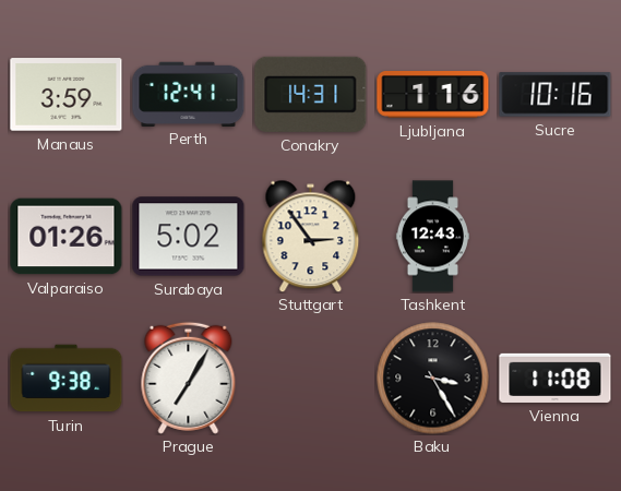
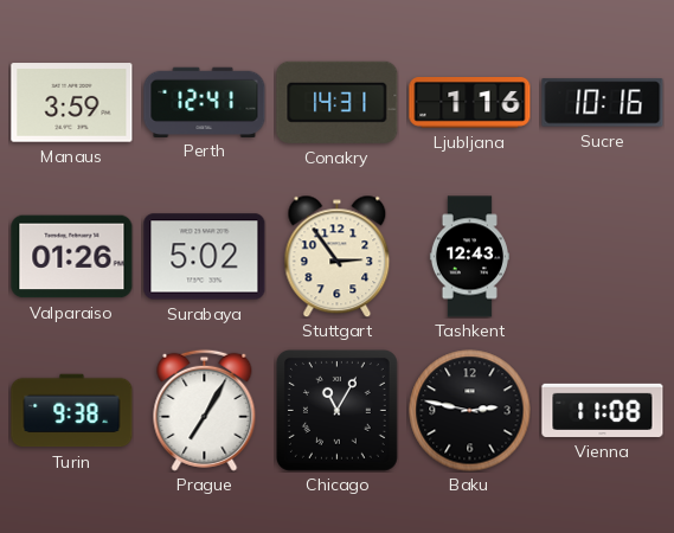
Chicago: none -> 11:05 (336, 410)
Baku: 3:25 -> 2:47 (470, 411)
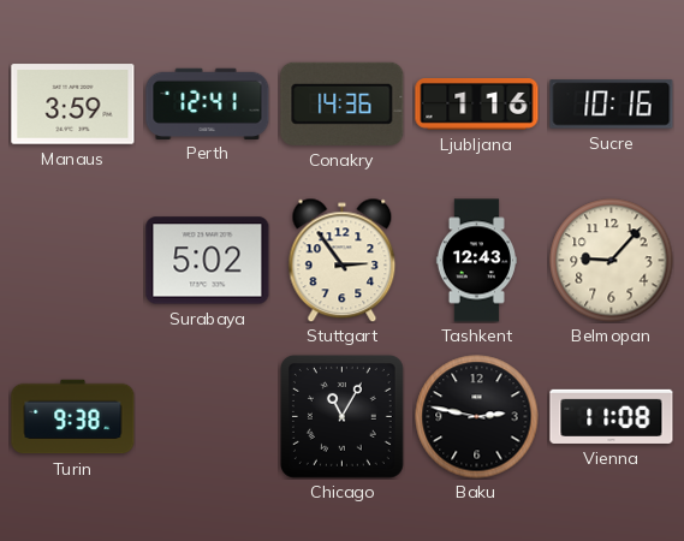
Conakry: 14:31 -> 14:36 (343, 103)
Valparaiso: 01:26 -> none (72, 257)
Belmopan: none -> 9:07 (612, 261)
Prague: 7:05 -> none (205, 410)
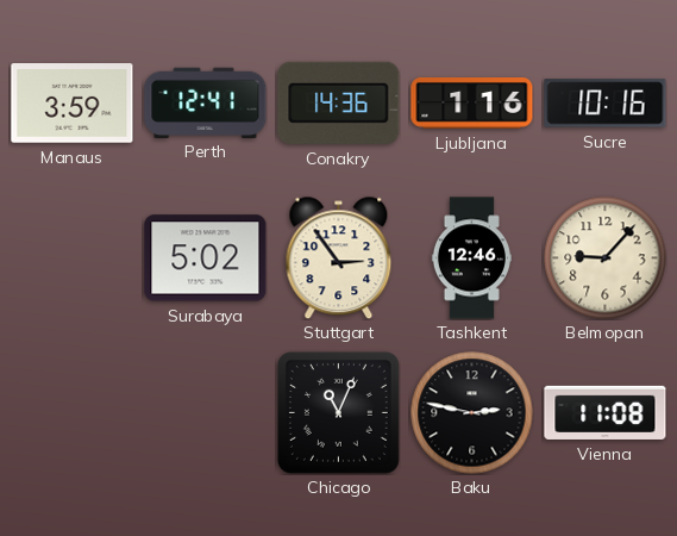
Tashkent: 12:43 -> 12:46 (471, 258)
Turin: 9:38 -> none (73, 417)
Chicago: 11:05 -> 11:04 (338, 412)
